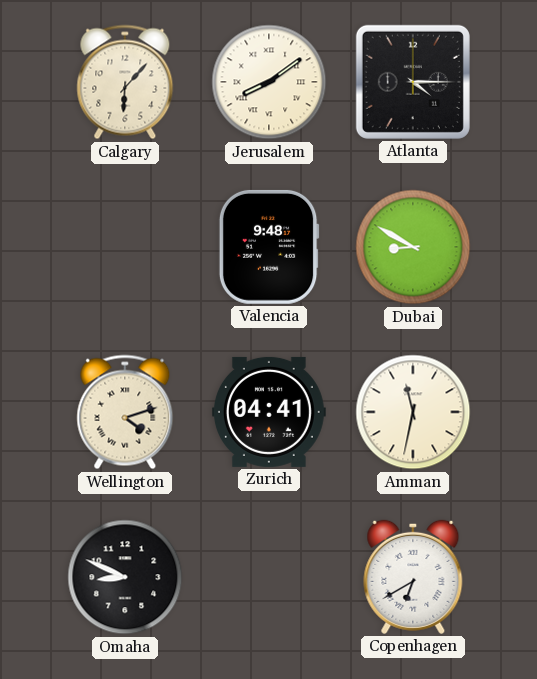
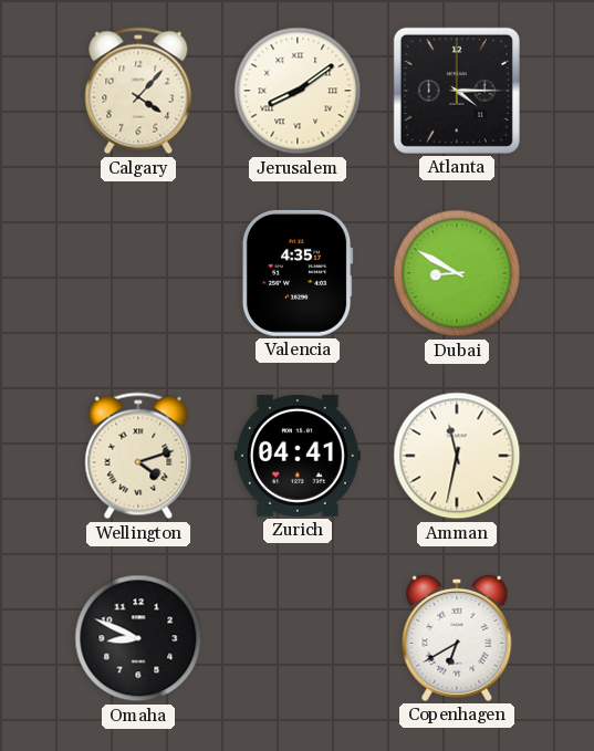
Calgary: 6:07 -> 4:07 (138, 91)
Valencia: 9:48 -> 4:35 (298, 273)
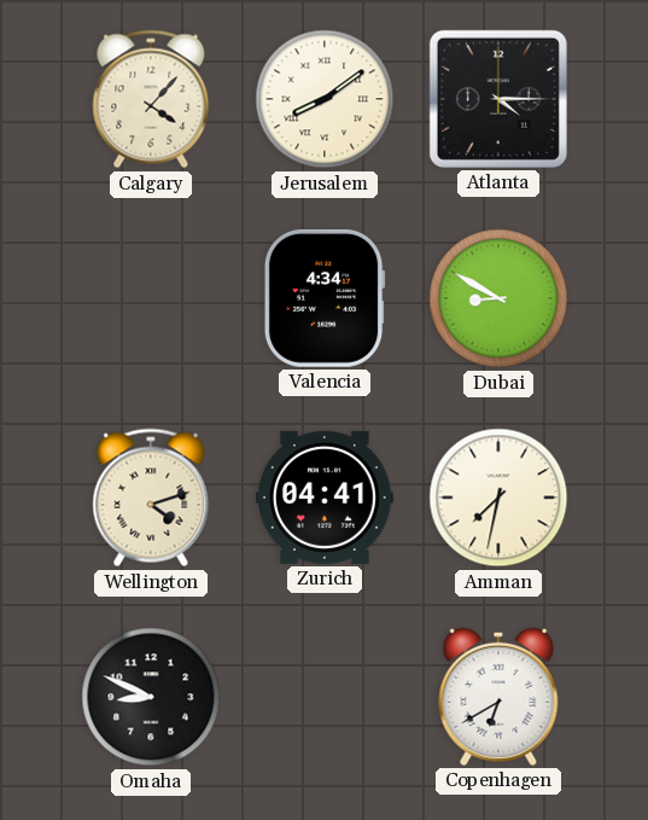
Valencia: 4:35 -> 4:34 (325, 298)
Amman: 11:32 -> 7:32 (498, 498)
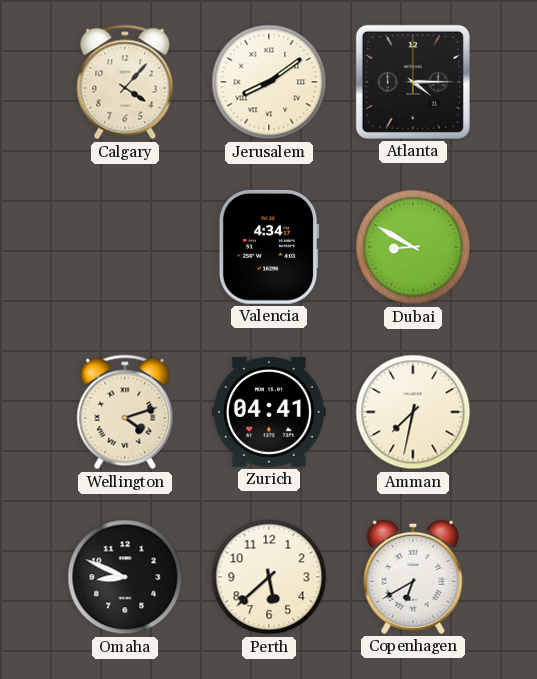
Perth: none -> 5:38 (269, 577)
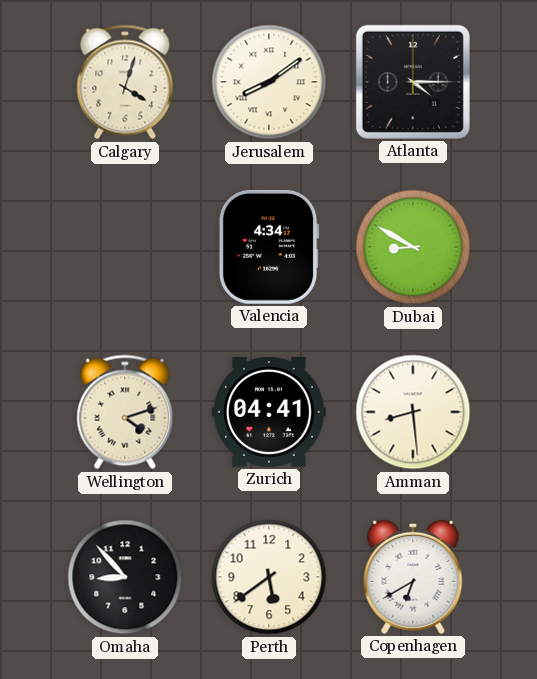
Calgary: 4:07 -> 4:03 (125, 82)
Amman: 7:32 -> 8:29 (413, 412)
Omaha: 8:49 -> 8:53 (125, 577)
Perth: 5:38 -> 5:39 (269, 577)
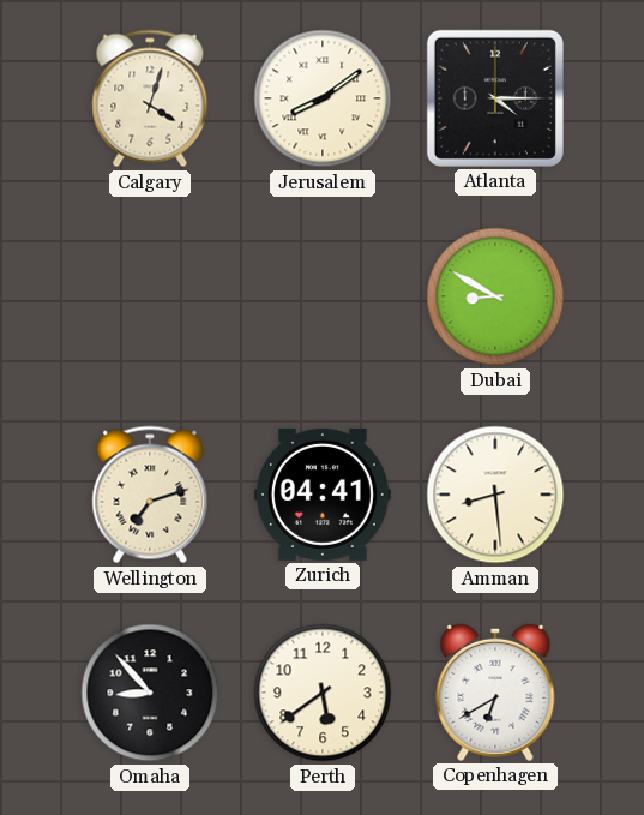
Valencia: 4:34 -> none (269, 247)
Wellington: 4:12 -> 7:12 (150, 495)
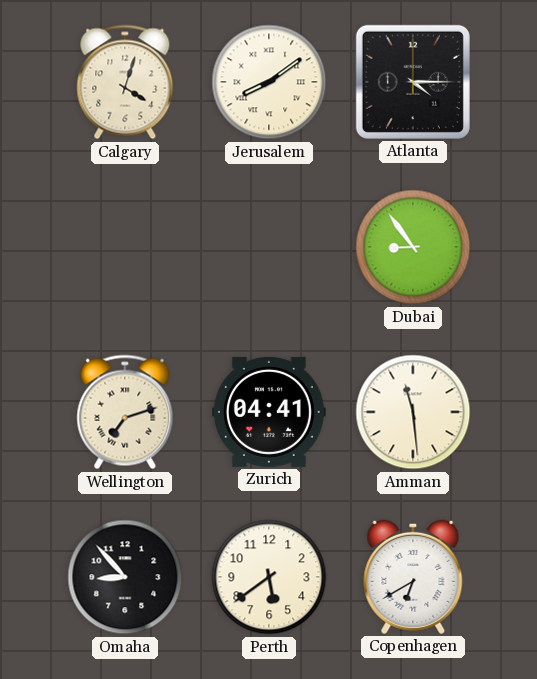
Dubai: 8:50 -> 8:54 (413, 247)
Amman: 8:29 -> 11:29 (413, 412)
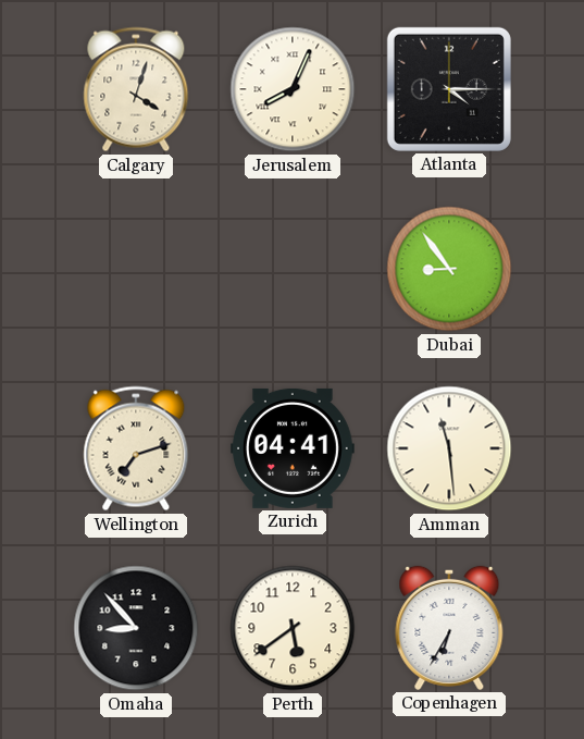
Jerusalem: 8:09 -> 8:04 (293, 89)
Copenhagen: 6:40 -> 6:35 (449, 628)
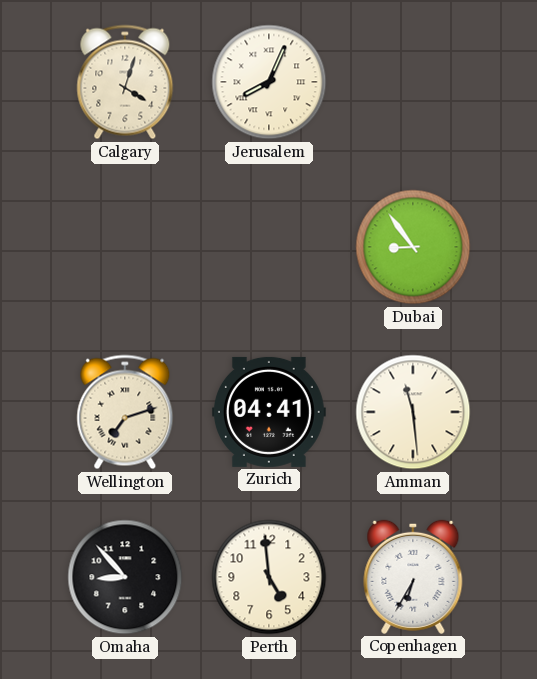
Atlanta: 4:15 -> none (449, 89)
Perth: 5:39 -> 4:59 (269, 577)
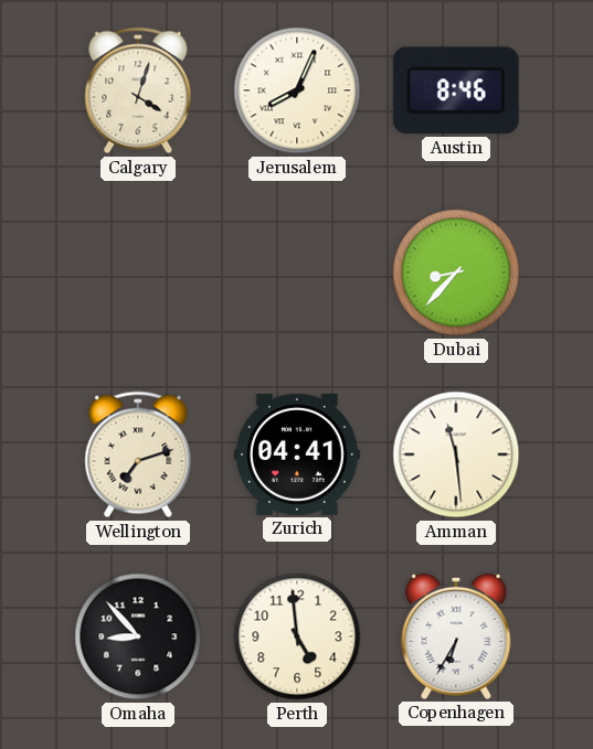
Austin: none -> 8:46 (456, 90)
Dubai: 8:54 -> 8:37 (456, 272)
